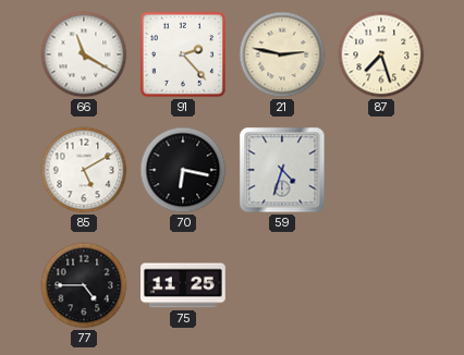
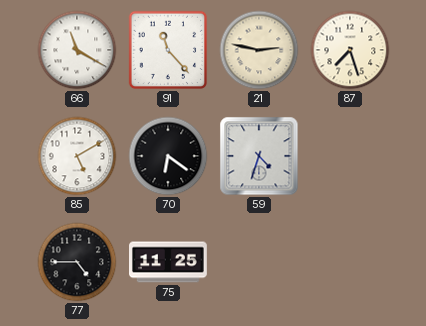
91: 2:23 -> 11:23 (168, 50)
70: 6:17 -> 6:21 (168, 156)
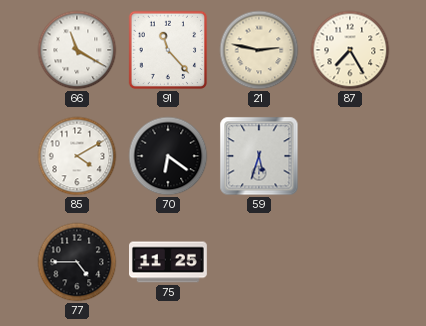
87: 7:27 -> 7:25 (350, 50)
85: 5:10 -> 4:10 (77, 156)
59: 4:33 -> 5:33 (259, 156)
